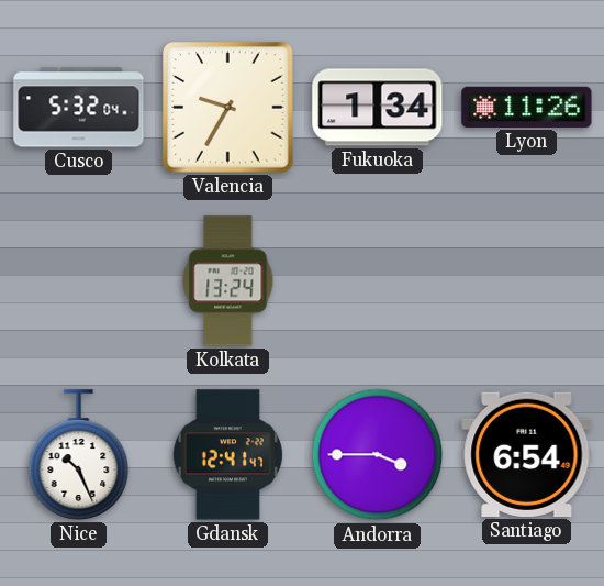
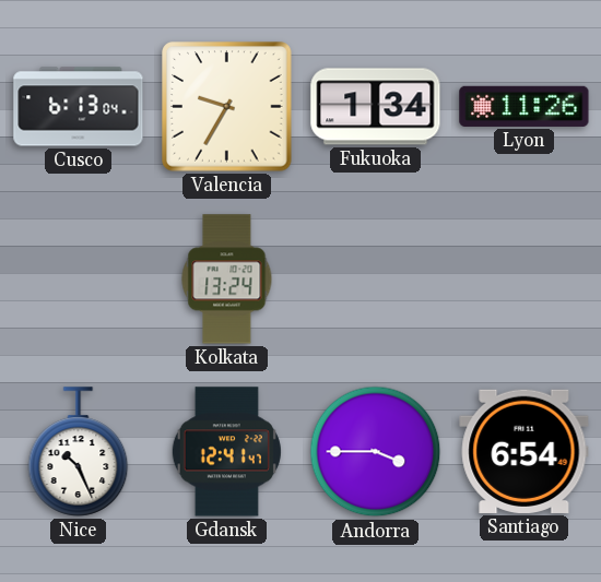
Cusco: 5:32 -> 6:13 (79, 107)
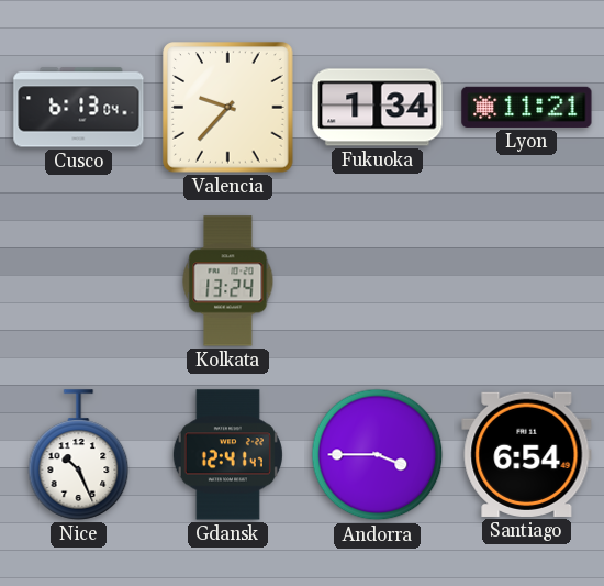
Valencia: 9:35 -> 9:37 (228, 108)
Lyon: 11:26 -> 11:21 (527, 107)
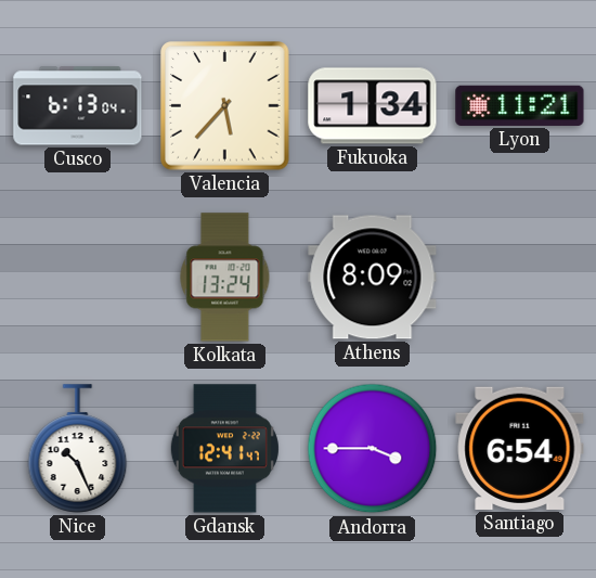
Valencia: 9:37 -> 5:37 (225, 106)
Athens: none -> 8:09 (373, 278)
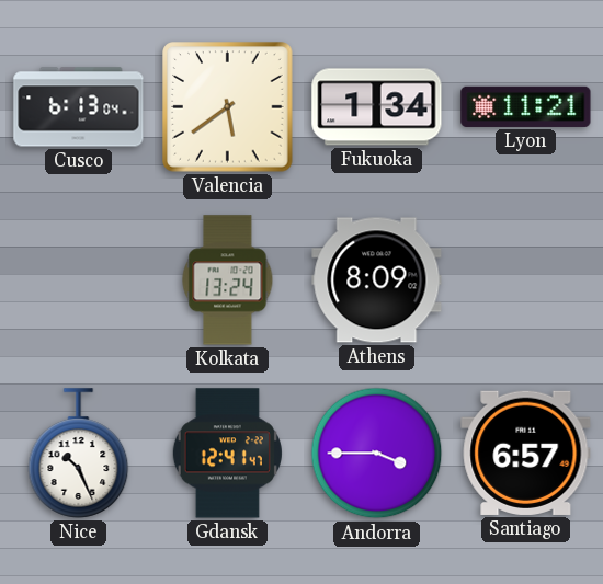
Valencia: 5:37 -> 5:39 (228, 107)
Santiago: 6:54 -> 6:57 (526, 453)
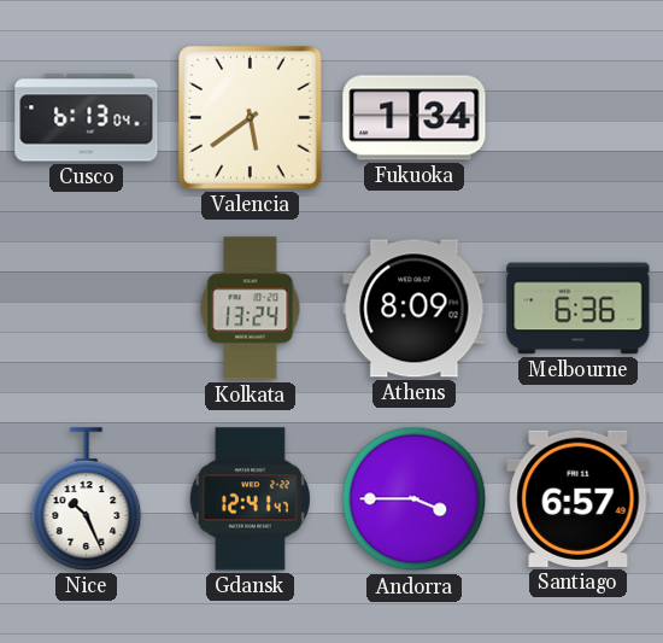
Lyon: 11:21 -> none (526, 106)
Melbourne: none -> 6:36 (579, 309)
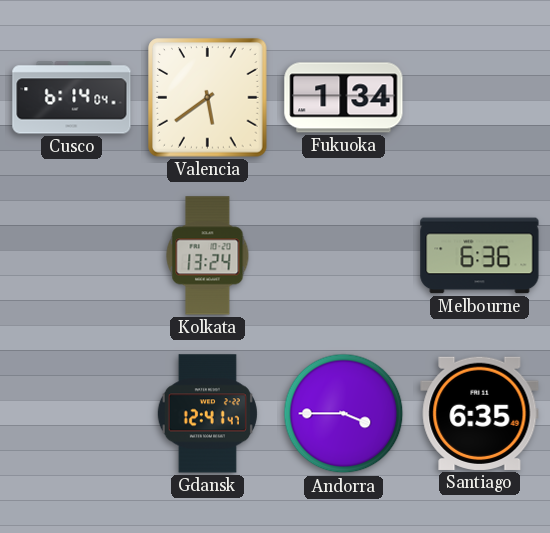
Cusco: 6:13 -> 6:14 (72, 98)
Athens: 8:09 -> none (415, 309)
Nice: 10:26 -> none (87, 499)
Santiago: 6:57 -> 6:35 (480, 413)
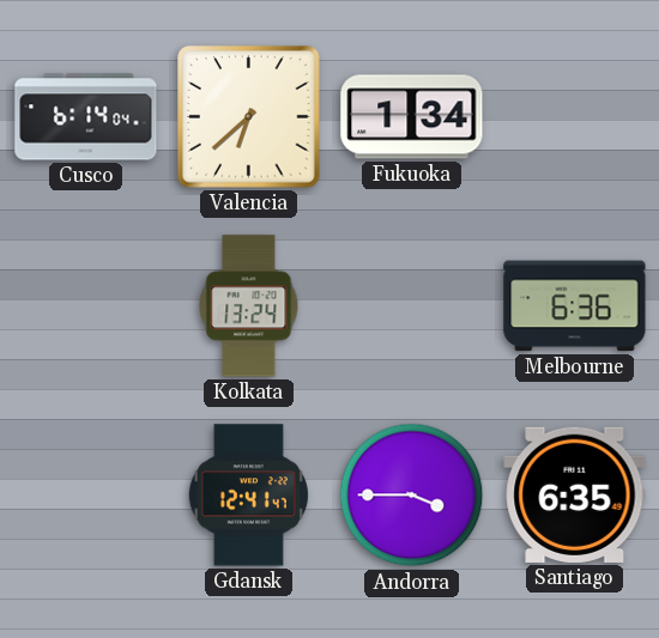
Valencia: 5:39 -> 6:38 (249, 117)
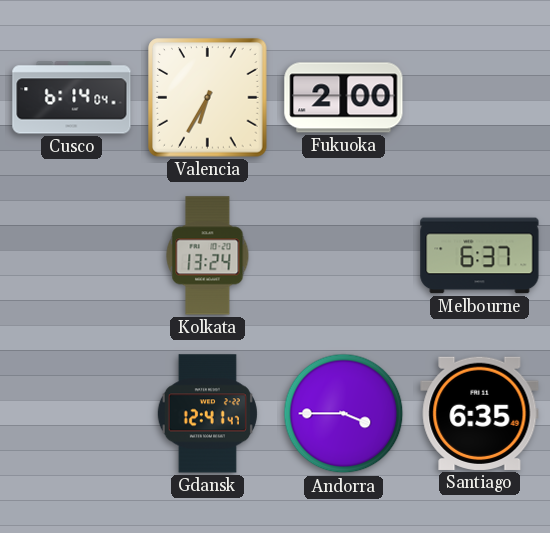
Valencia: 6:38 -> 6:35 (208, 98)
Fukuoka: 1:34 -> 2:00 (344, 98)
Melbourne: 6:36 -> 6:37 (480, 256)
